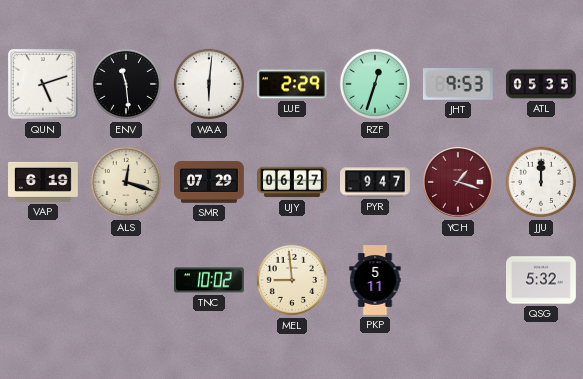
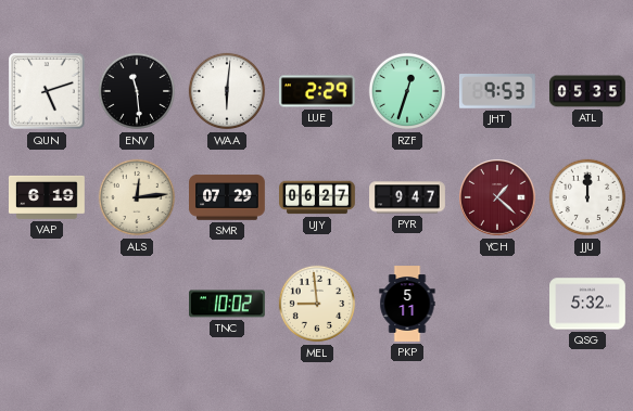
ALS: 12:18 -> 12:14 (137, 197)
YCH: 1:18 -> 1:22 (497, 197)
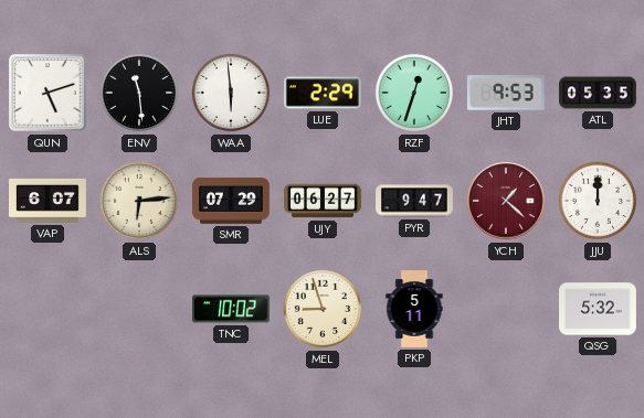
WAA: 6:01 -> 5:59 (231, 93)
VAP: 6:19 -> 6:07 (49, 201)
ALS: 12:14 -> 6:14 (139, 201)
MEL: 8:59 -> 8:57 (323, 309)
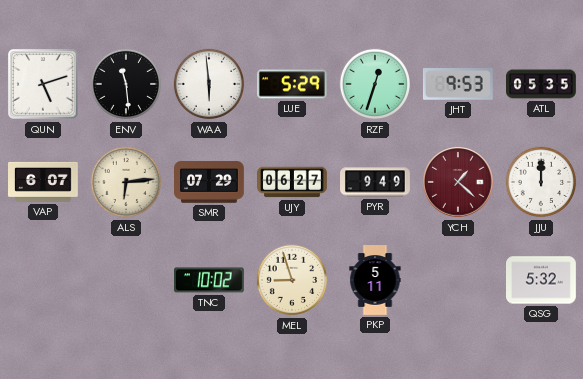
LUE: 2:29 -> 5:29 (293, 84)
PYR: 9:47 -> 9:49 (375, 182)
